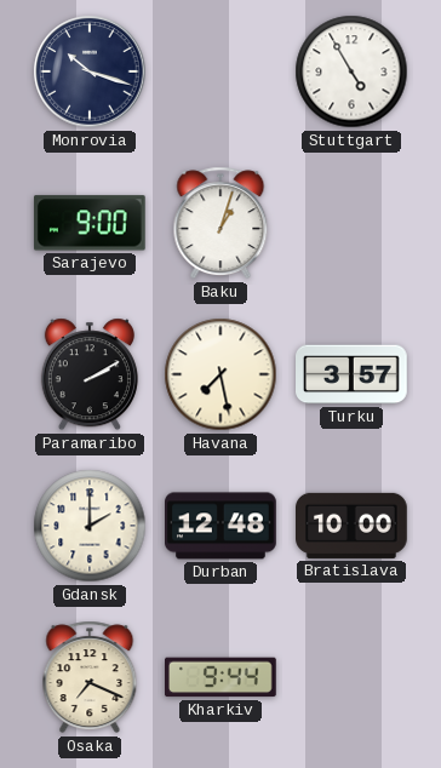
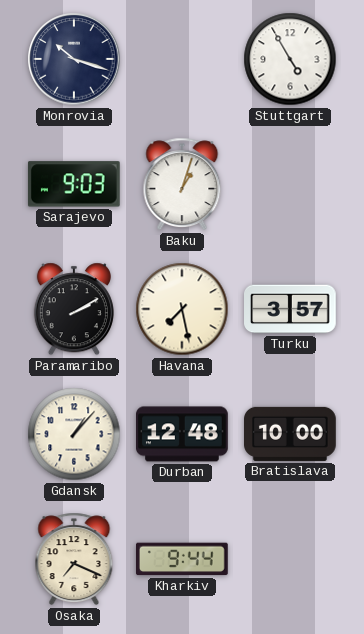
Sarajevo: 9:00 -> 9:03 (74, 184)
Gdansk: 2:00 -> 1:07 (74, 434)
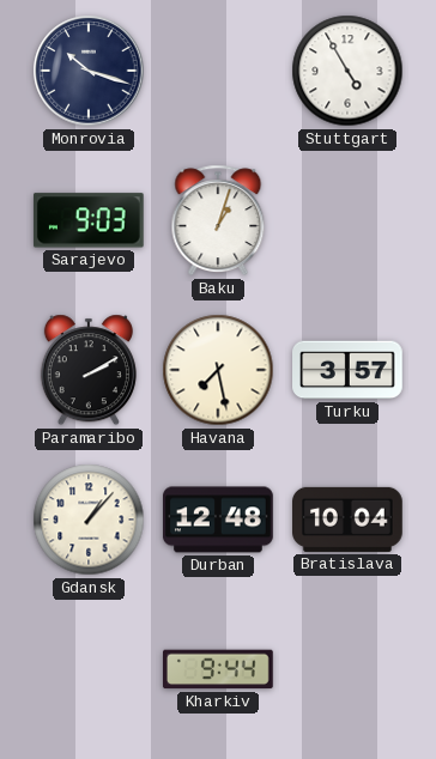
Bratislava: 10:00 -> 10:04 (349, 520)
Osaka: 7:19 -> none (74, 559)
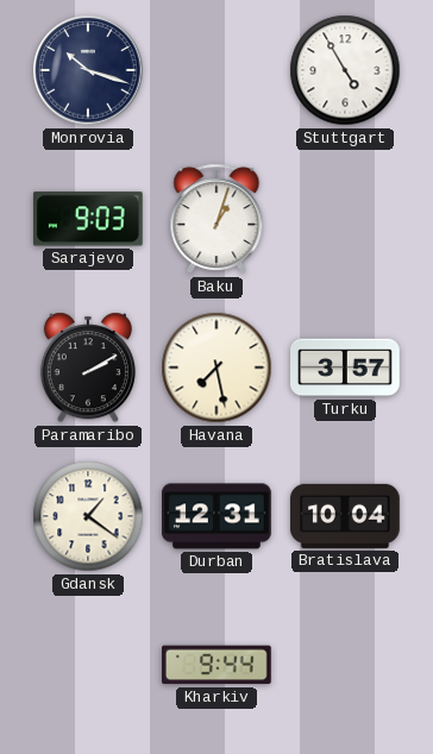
Gdansk: 1:07 -> 1:21 (88, 516)
Durban: 12:48 -> 12:31 (218, 516)
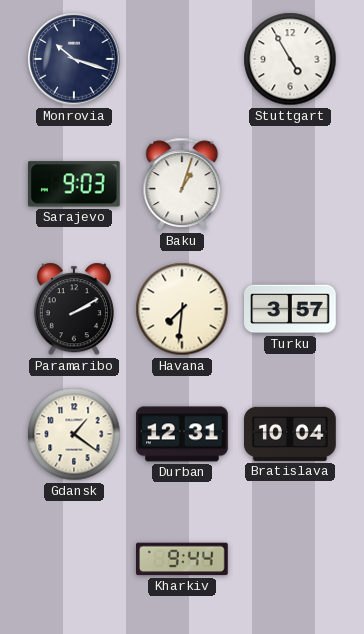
Havana: 7:28 -> 7:31 (182, 309)
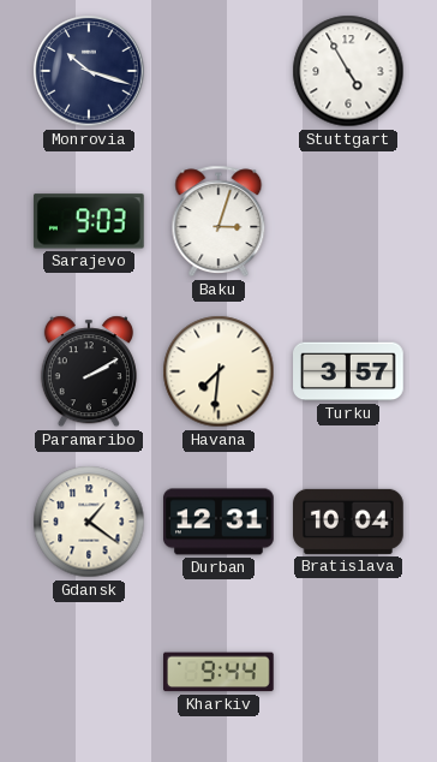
Baku: 1:03 -> 3:03 (218, 221)
